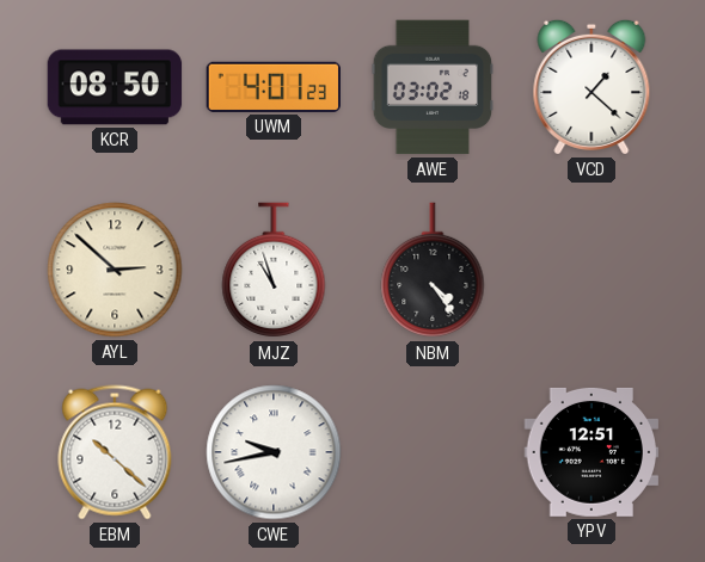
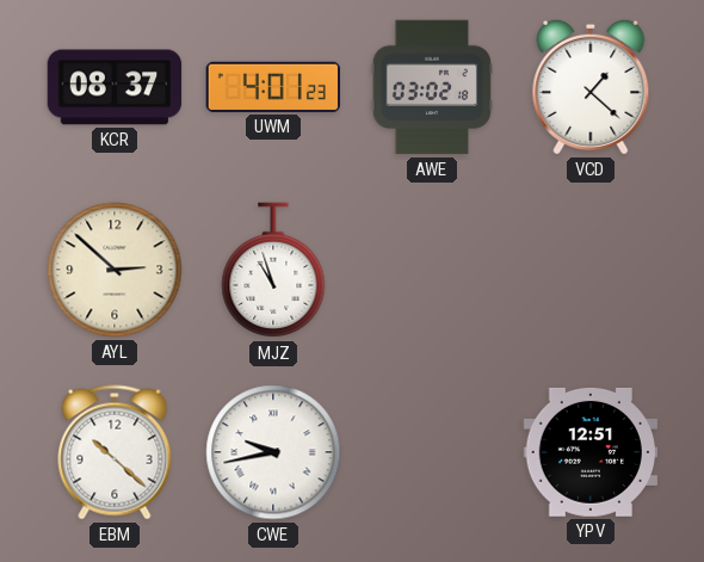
KCR: 08:50 -> 08:37 (115, 87)
NBM: 4:24 -> none (433, 271)
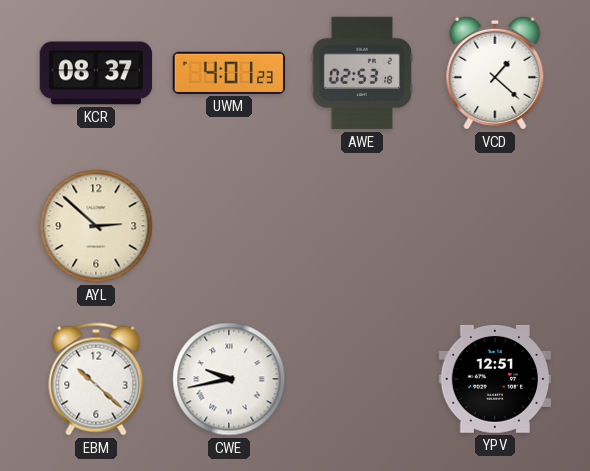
AWE: 03:02 -> 02:53 (362, 73)
MJZ: 10:57 -> none (273, 271)
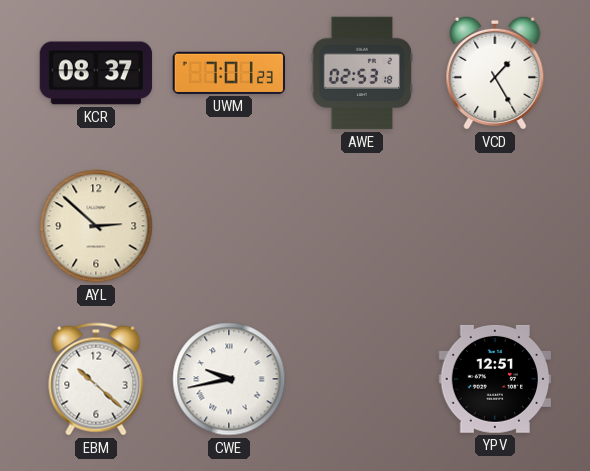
UWM: 4:01 -> 7:01 (229, 73)
VCD: 1:22 -> 1:25 (495, 73)
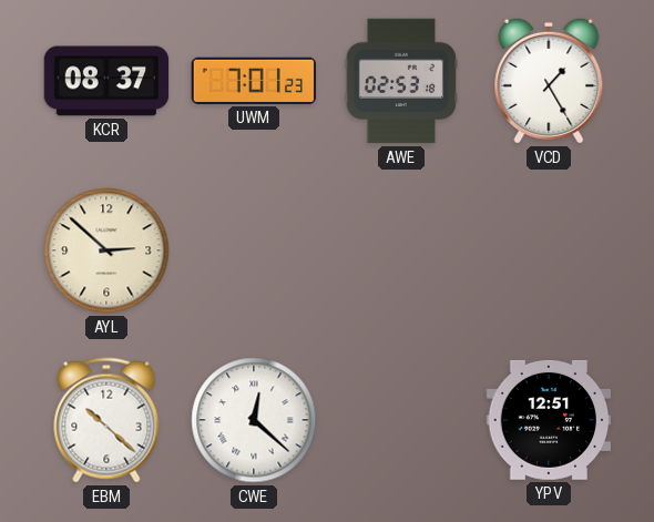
CWE: 9:43 -> 12:22 (254, 420)
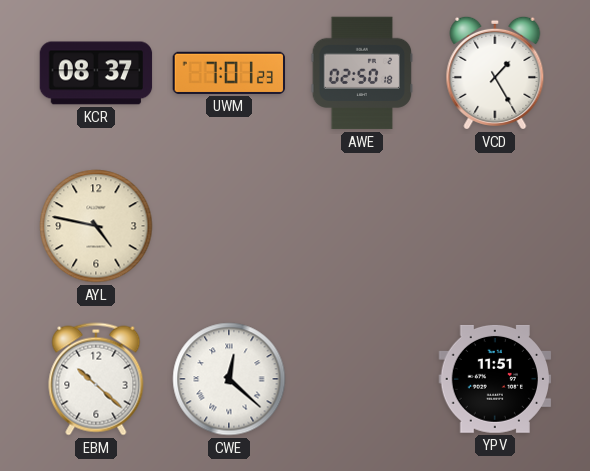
AWE: 02:53 -> 02:50 (362, 73)
AYL: 2:52 -> 4:47 (96, 226)
YPV: 12:51 -> 11:51 (495, 379)
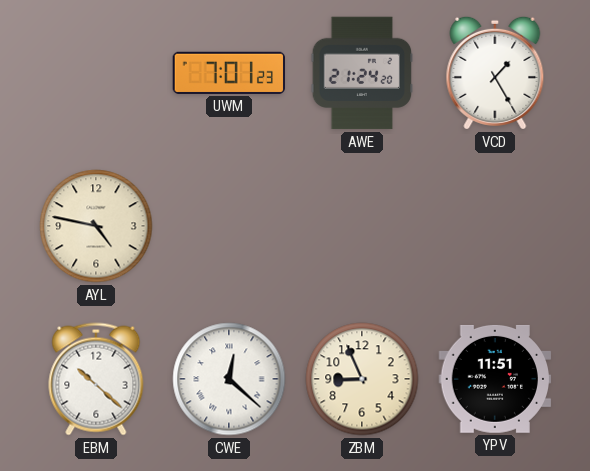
KCR: 08:37 -> none (96, 73)
AWE: 02:50 -> 21:24 (362, 73)
ZBM: none -> 8:56 (362, 379)
